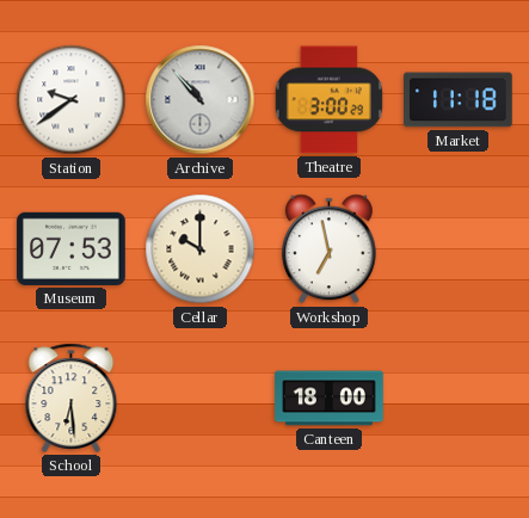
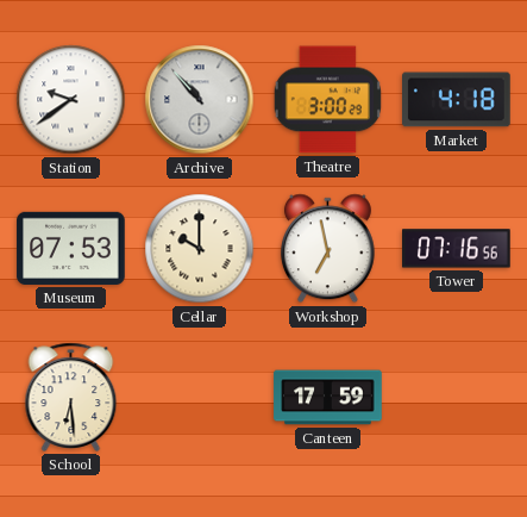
Market: 11:18 -> 4:18 (457, 100)
Tower: none -> 07:16 (457, 249)
Canteen: 18:00 -> 17:59 (328, 398)
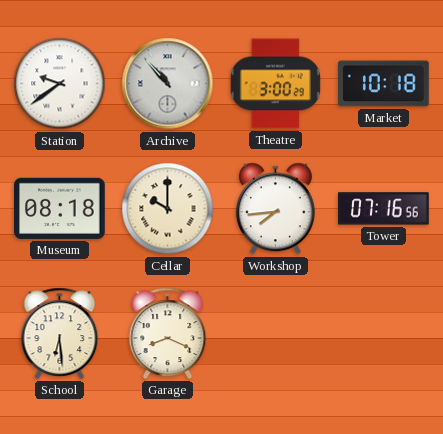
Market: 4:18 -> 10:18 (384, 84)
Museum: 07:53 -> 08:18 (60, 208)
Workshop: 6:58 -> 7:44 (275, 209)
Garage: none -> 8:19 (168, 333)
Canteen: 17:59 -> none (328, 398)
